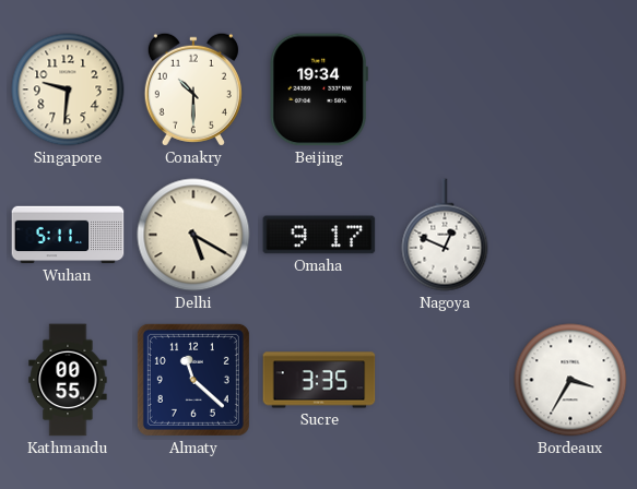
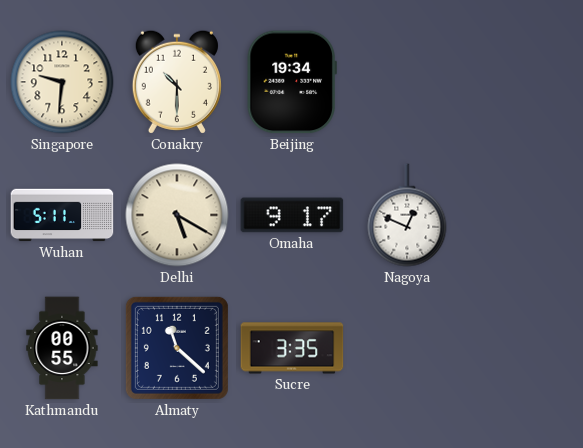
Bordeaux: 3:35 -> none (570, 380)
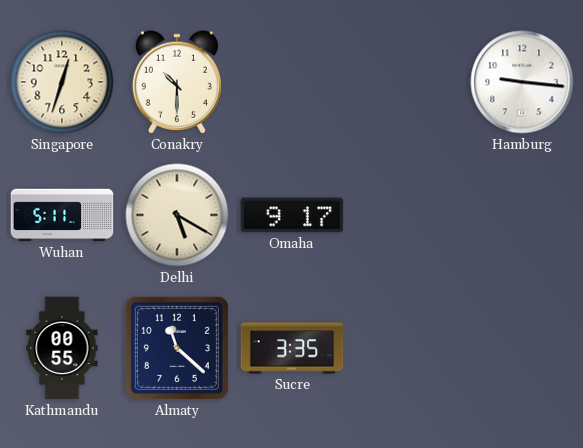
Singapore: 9:31 -> 12:33 (62, 82)
Beijing: 19:34 -> none (292, 82)
Hamburg: none -> 9:16 (522, 82)
Nagoya: 12:49 -> none (407, 215)
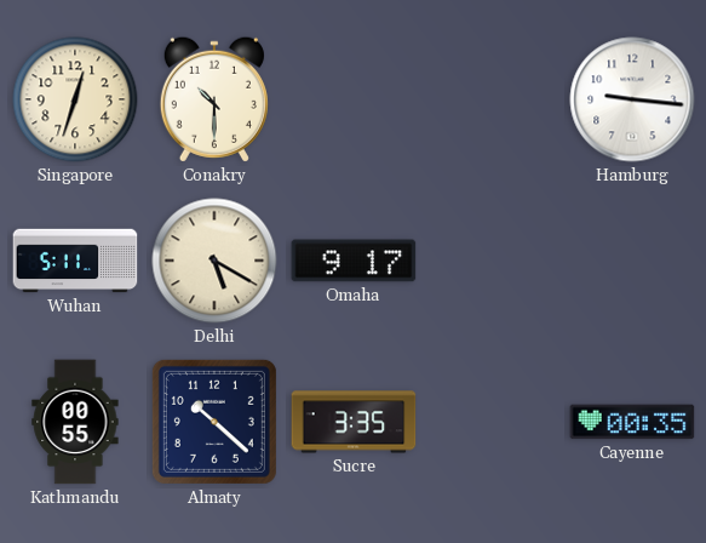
Almaty: 11:22 -> 10:22 (214, 422)
Cayenne: none -> 00:35 (632, 422)
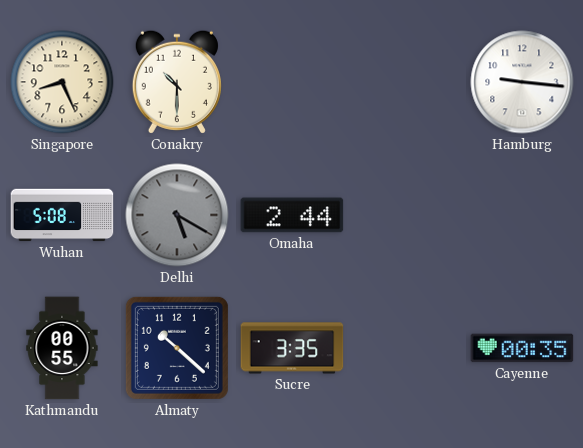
Singapore: 12:33 -> 8:26 (62, 82)
Wuhan: 5:11 -> 5:08 (62, 215)
Delhi dial: cream -> grey (177, 215)
Omaha: 9:17 -> 2:44 (292, 215)
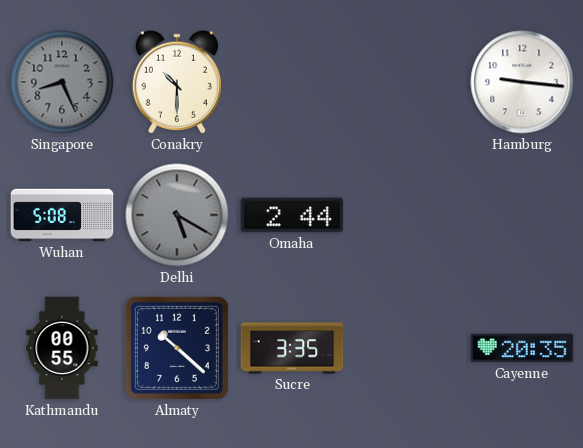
Singapore dial: cream -> grey (62, 82)
Cayenne: 00:35 -> 20:35 (522, 348)
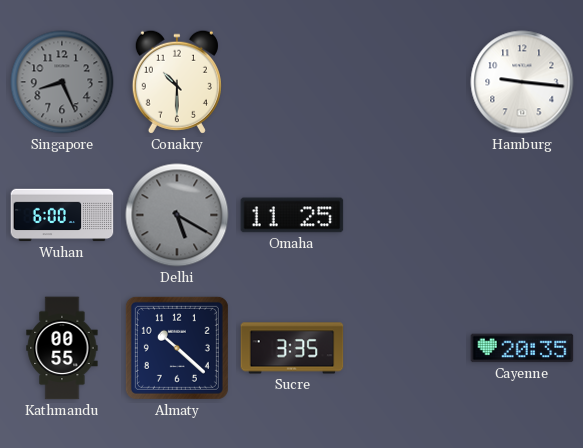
Wuhan: 5:08 -> 6:00 (62, 215)
Omaha: 2:44 -> 11:25 (292, 215)
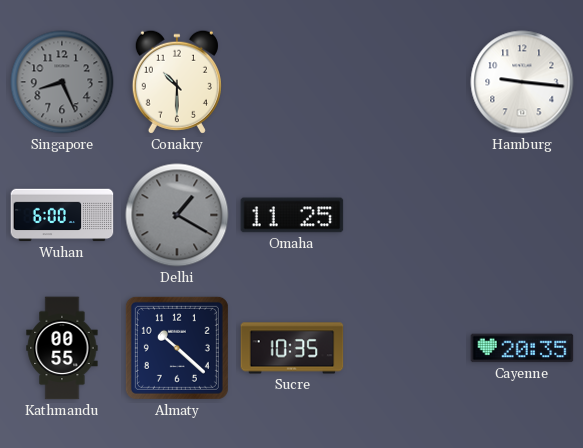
Delhi: 5:20 -> 1:20 (177, 215)
Sucre: 3:35 -> 10:35 (292, 348)
